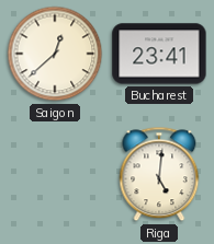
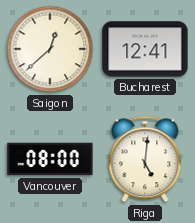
Bucharest: 23:41 -> 12:41 (145, 49)
Vancouver: none -> 08:00 (50, 159)
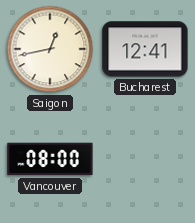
Saigon: 12:38 -> 12:43 (50, 49)
Riga: 5:01 -> none (145, 159)
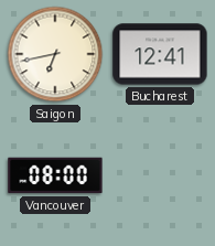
Saigon: 12:43 -> 6:43 (55, 54)
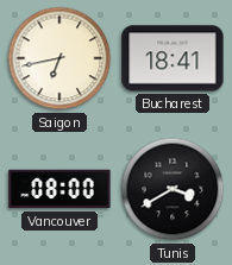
Bucharest: 12:41 -> 18:41 (173, 58)
Tunis: none -> 3:40 (173, 189)
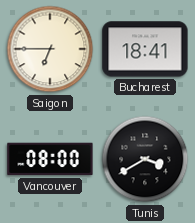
Saigon: 6:43 -> 6:45 (50, 49)
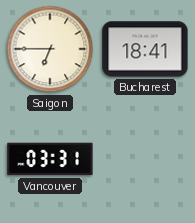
Vancouver: 08:00 -> 03:31 (50, 159)
Tunis: 3:40 -> none (145, 159)
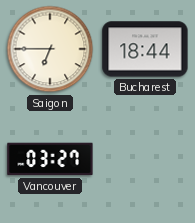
Bucharest: 18:41 -> 18:44 (145, 49)
Vancouver: 03:31 -> 03:27 (50, 159)
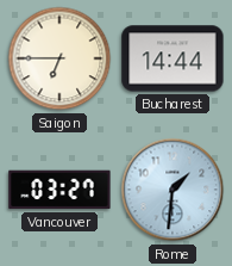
Bucharest: 18:44 -> 14:44 (173, 58)
Rome: none -> 1:31 (173, 190)
